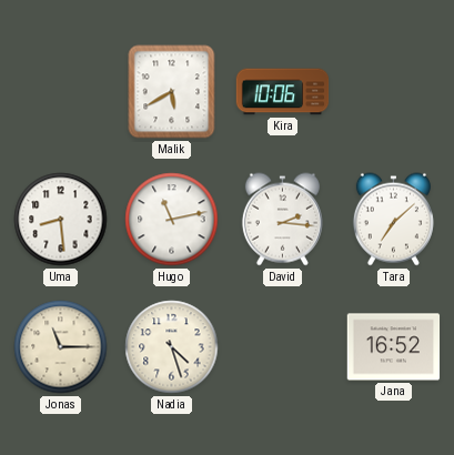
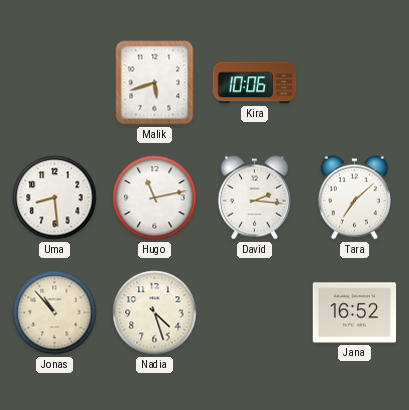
Malik: 5:40 -> 5:42 (155, 83)
Jonas: 11:15 -> 10:53 (55, 313)
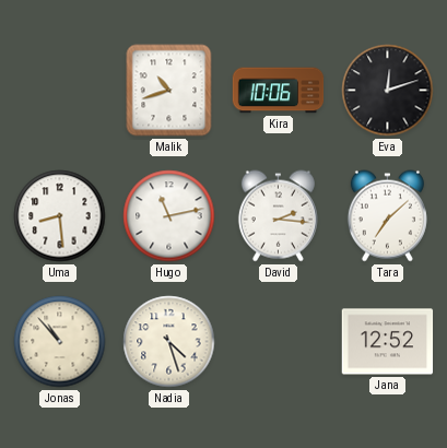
Malik: 5:42 -> 10:42 (169, 91)
Eva: none -> 12:12 (388, 91)
Jana: 16:52 -> 12:52 (388, 342)
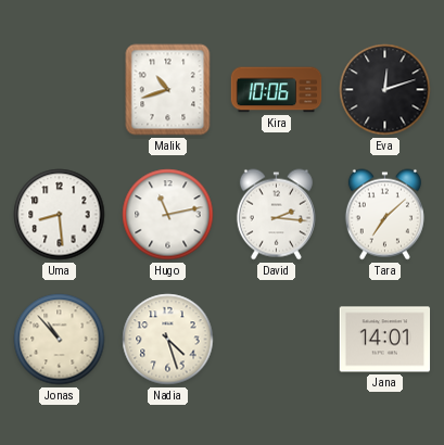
Jana: 12:52 -> 14:01 (385, 340)
